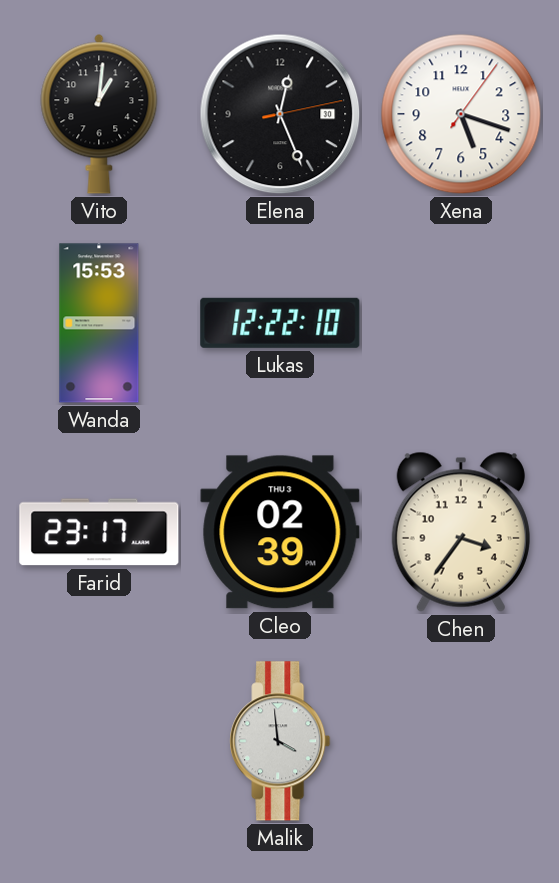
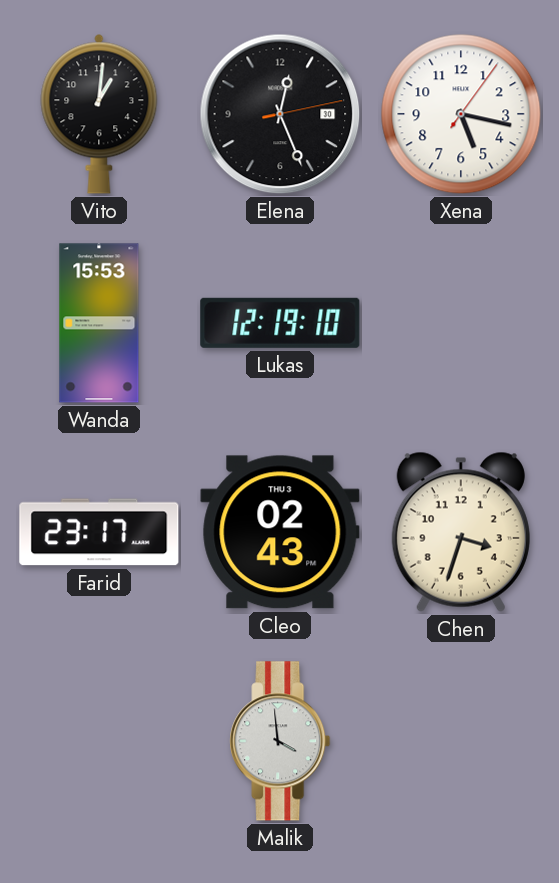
Xena: 5:18 -> 5:17 (461, 114)
Lukas: 12:22 -> 12:19 (280, 323)
Cleo: 02:39 -> 02:43 (280, 532)
Chen: 3:36 -> 3:33 (461, 532)
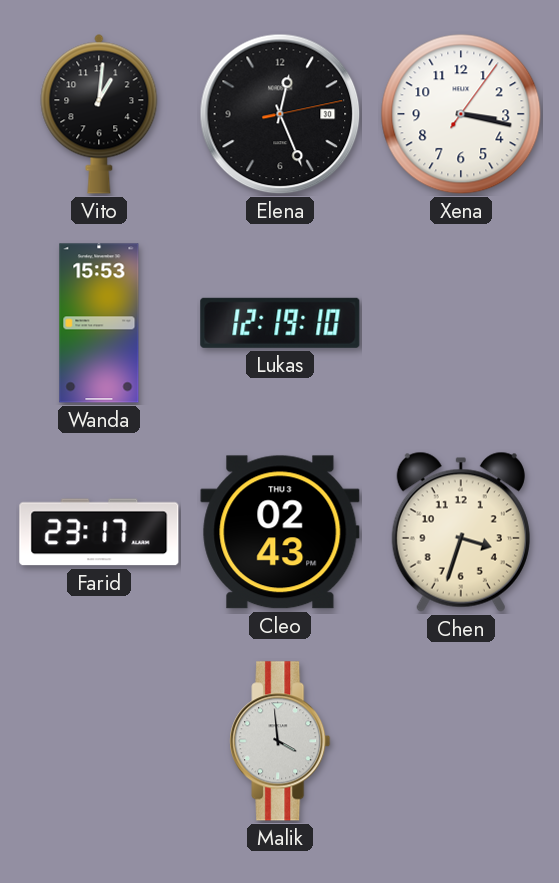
Xena: 5:17 -> 3:17 (461, 114)
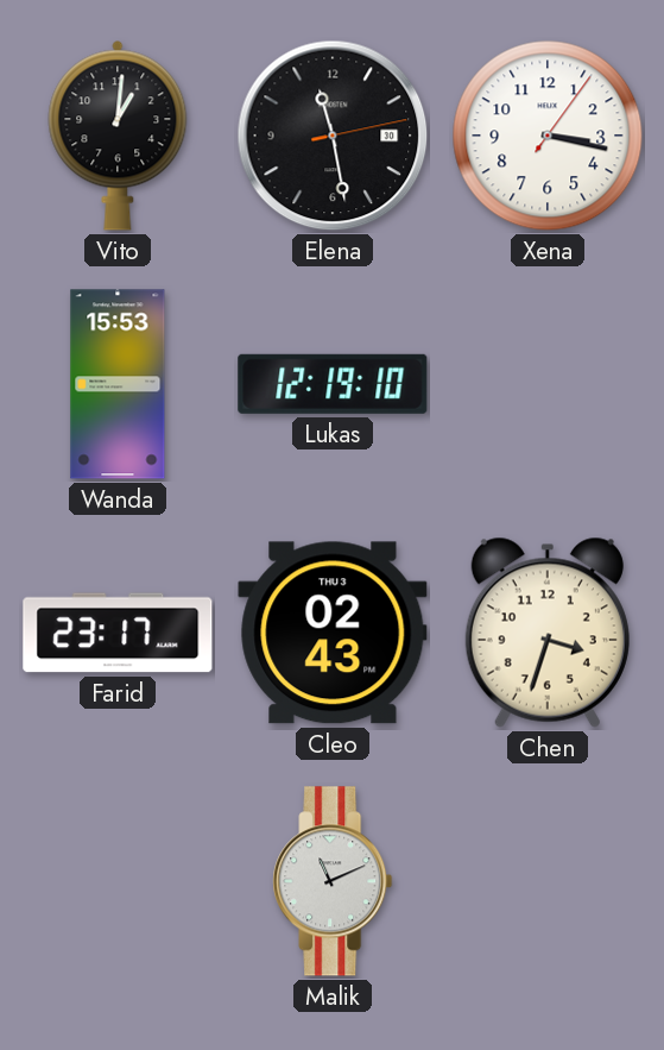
Elena: 12:26 -> 11:28 (333, 136)
Malik: 3:59 -> 11:11 (333, 881)
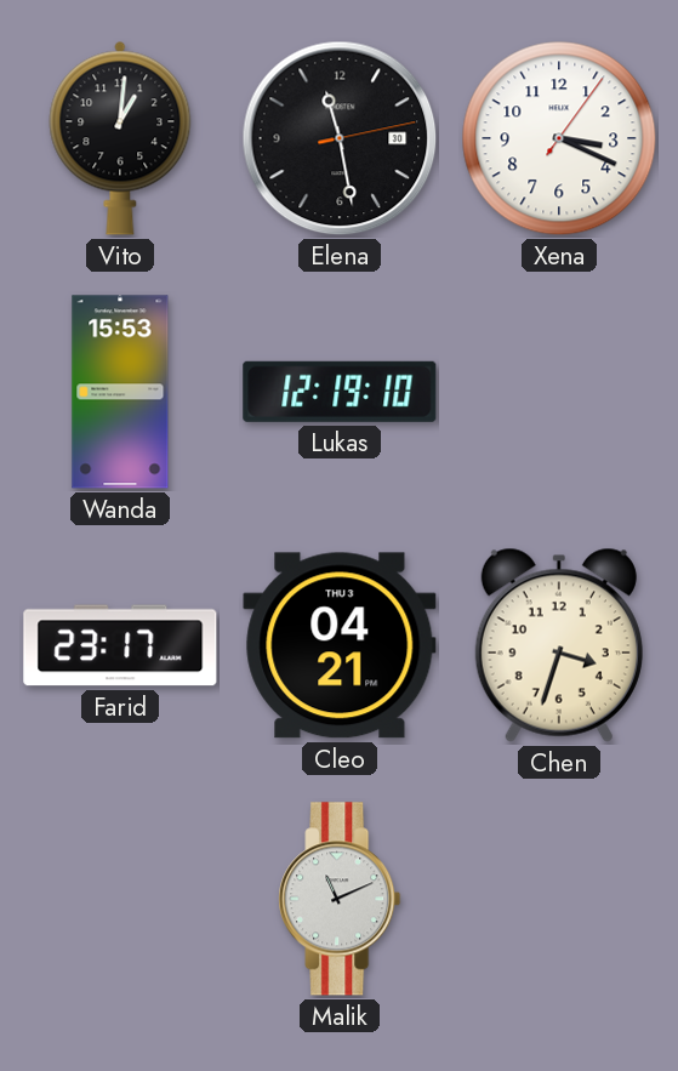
Xena: 3:17 -> 3:19 (559, 138)
Cleo: 02:43 -> 04:21 (340, 645)
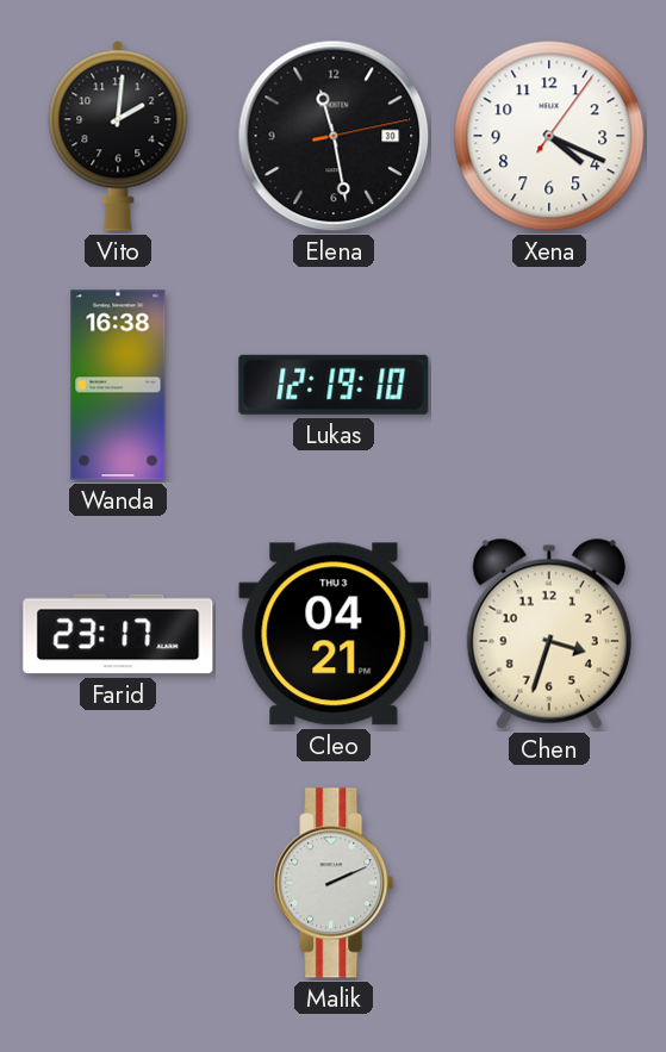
Vito: 1:01 -> 2:01 (118, 136)
Xena: 3:19 -> 4:19 (549, 136)
Wanda: 15:53 -> 16:38 (118, 385)
Malik: 11:11 -> 2:11 (334, 883)
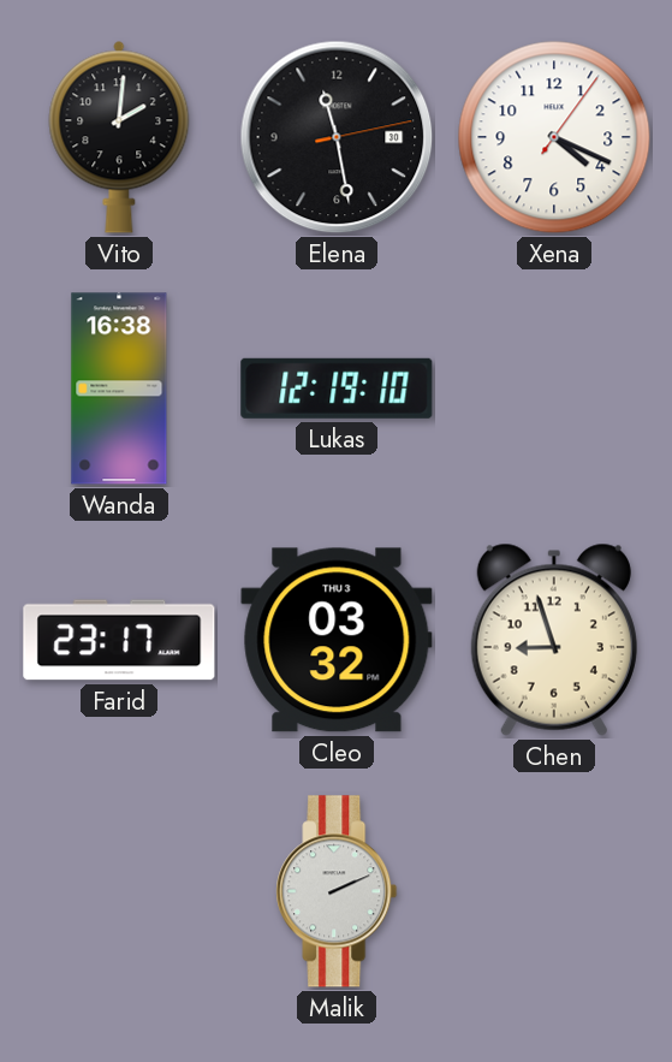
Cleo: 04:21 -> 03:32 (337, 640)
Chen: 3:33 -> 8:57 (554, 640)
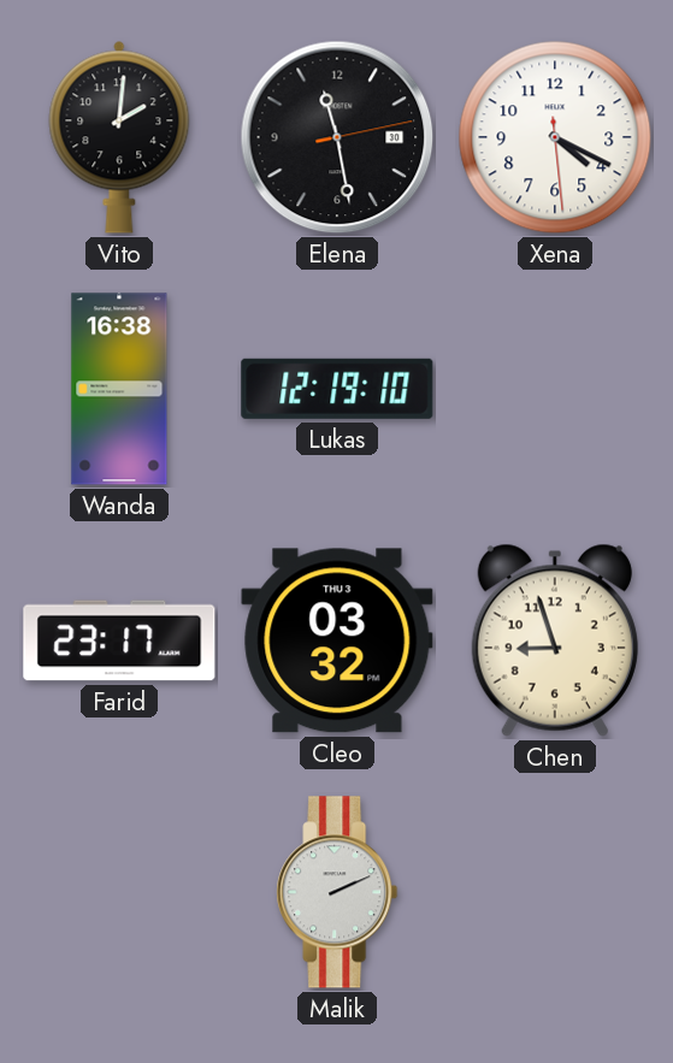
Xena: 4:19:06 -> 4:19:29 (555, 137)
